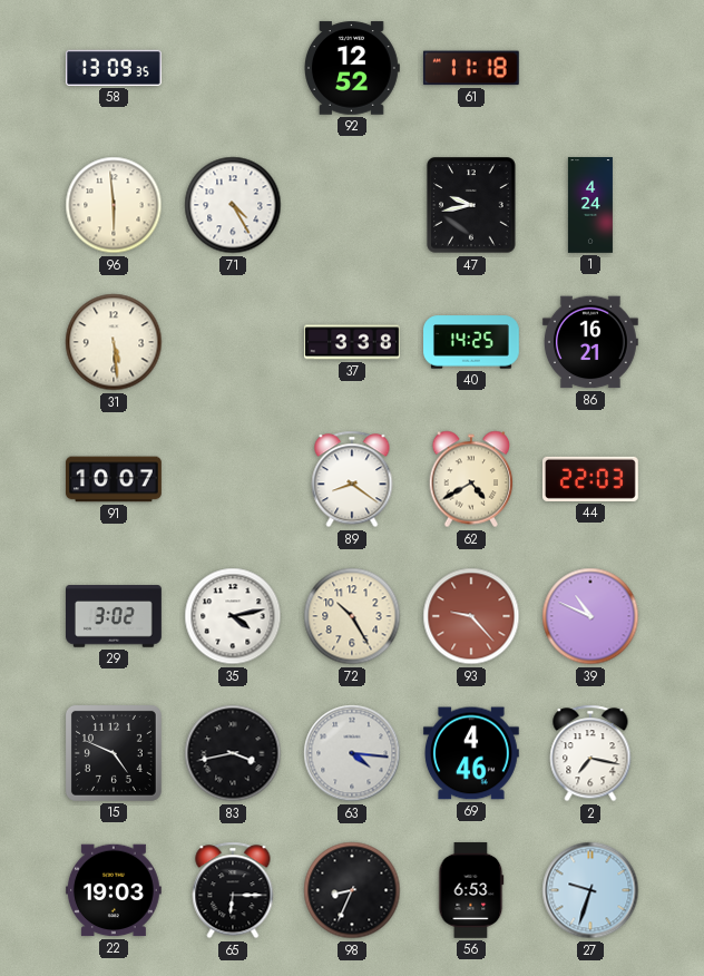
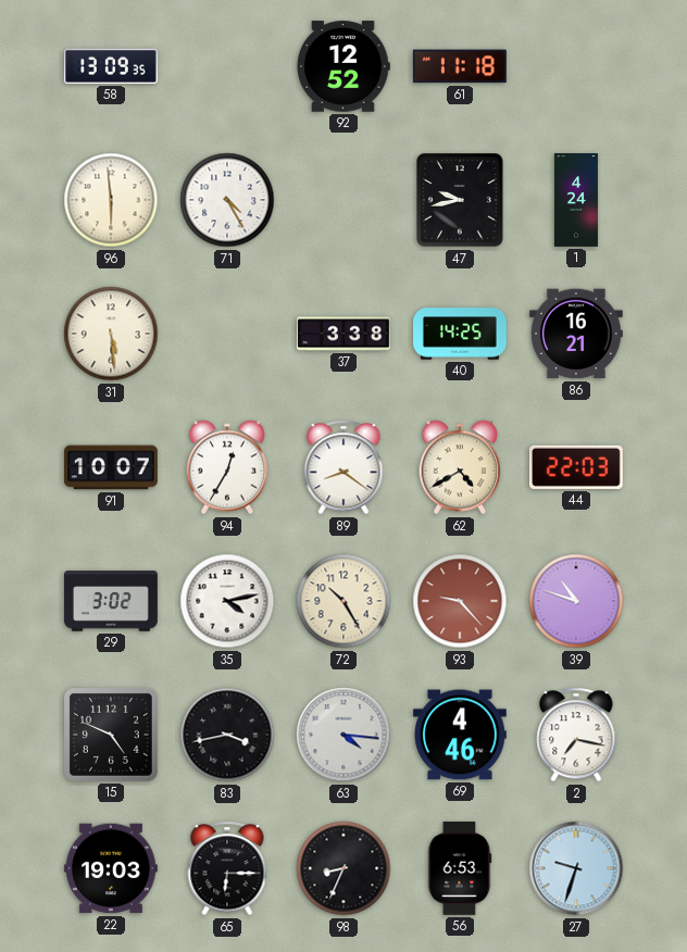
94: none -> 12:35 (227, 467)
39: 10:49 -> 10:48 (576, 601)
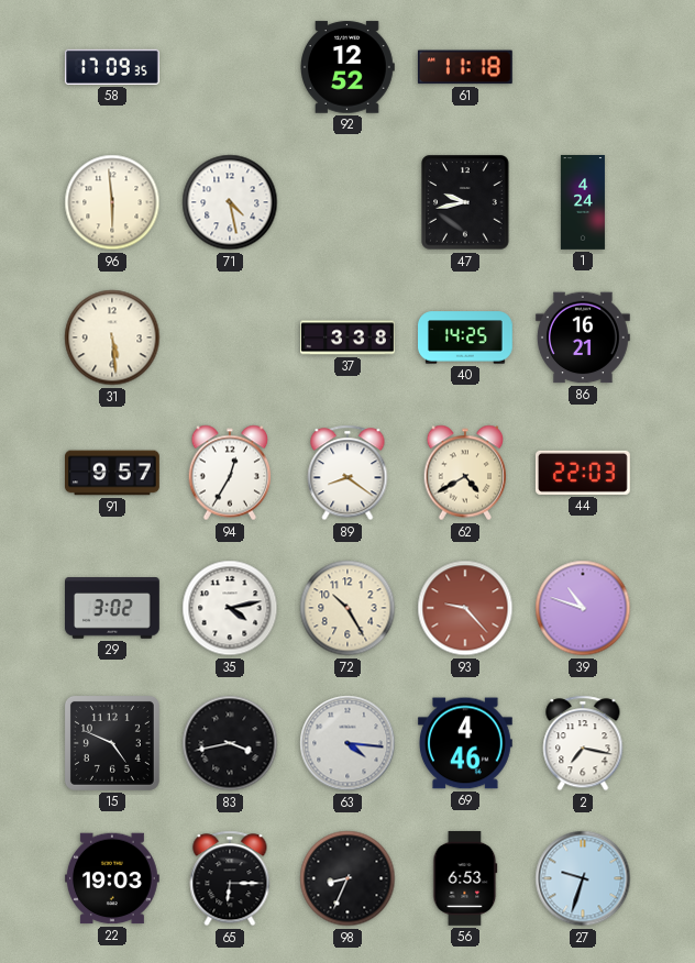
58: 13:09 -> 17:09 (112, 67)
71: 4:25 -> 4:28 (230, 202)
91: 10:07 -> 9:57 (113, 473)
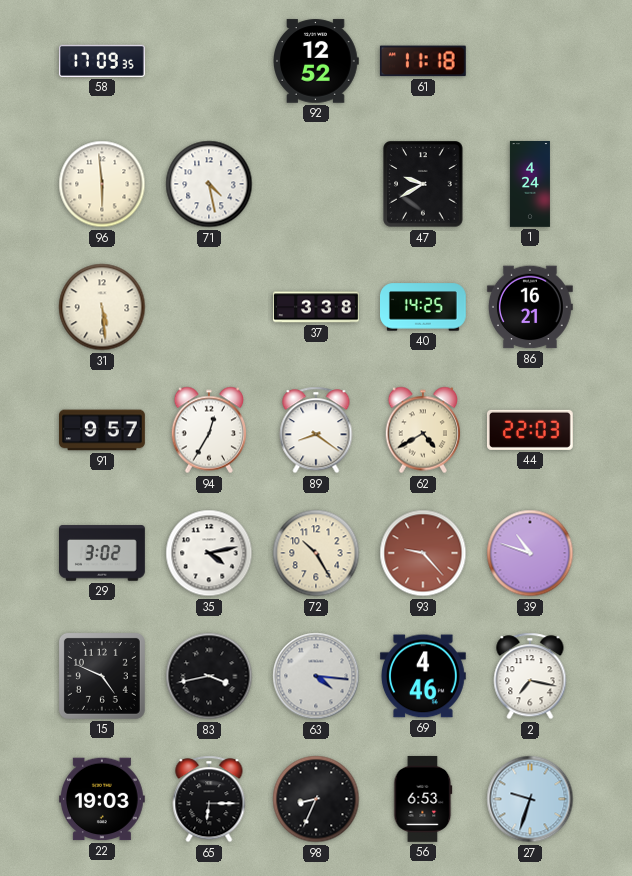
47: 9:43 -> 9:40 (423, 184)
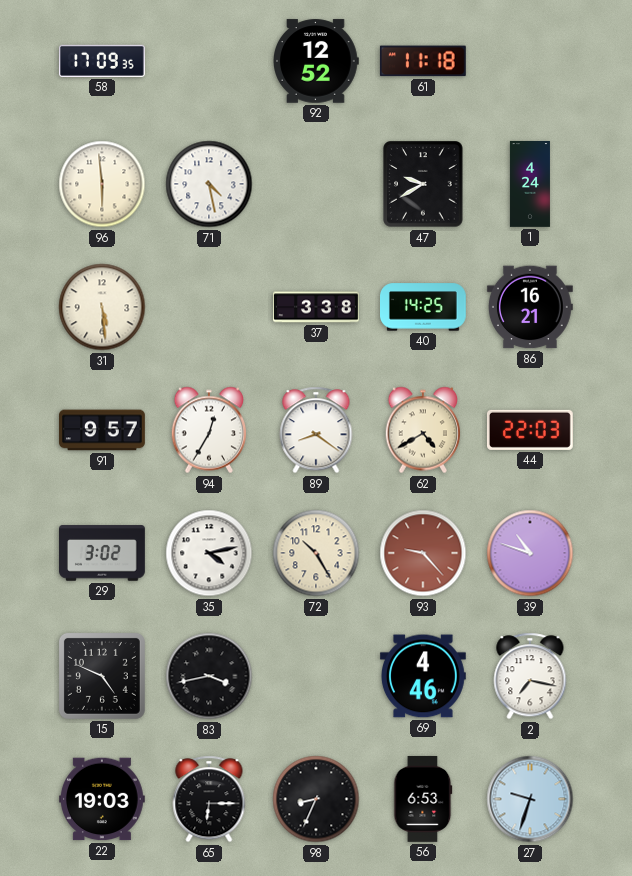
63: 4:16 -> none (316, 676)
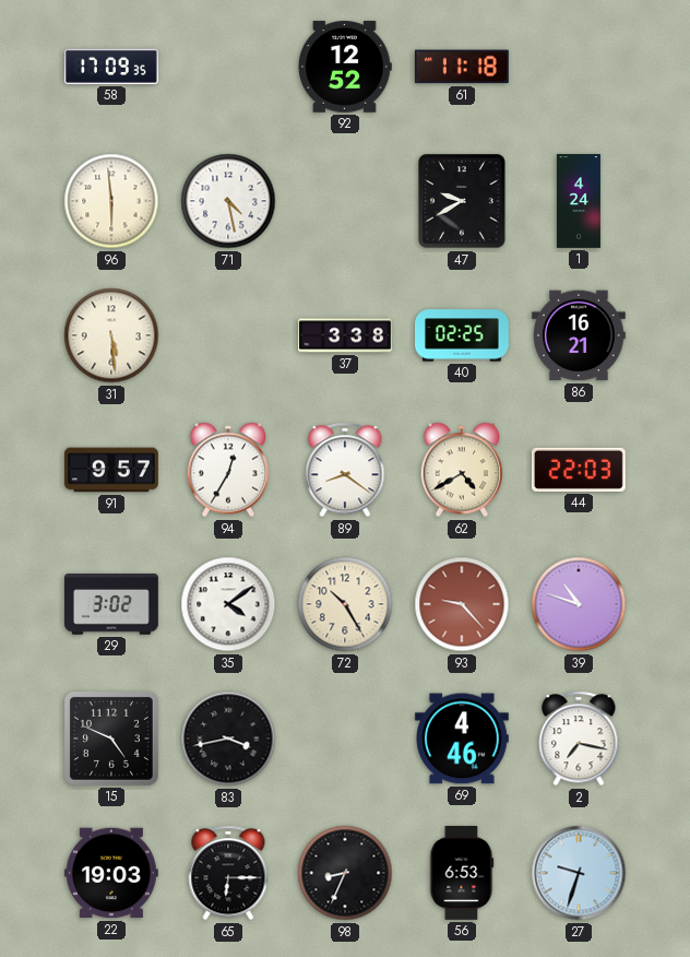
40: 14:25 -> 02:25 (463, 335)
35: 4:13 -> 4:09 (228, 604)
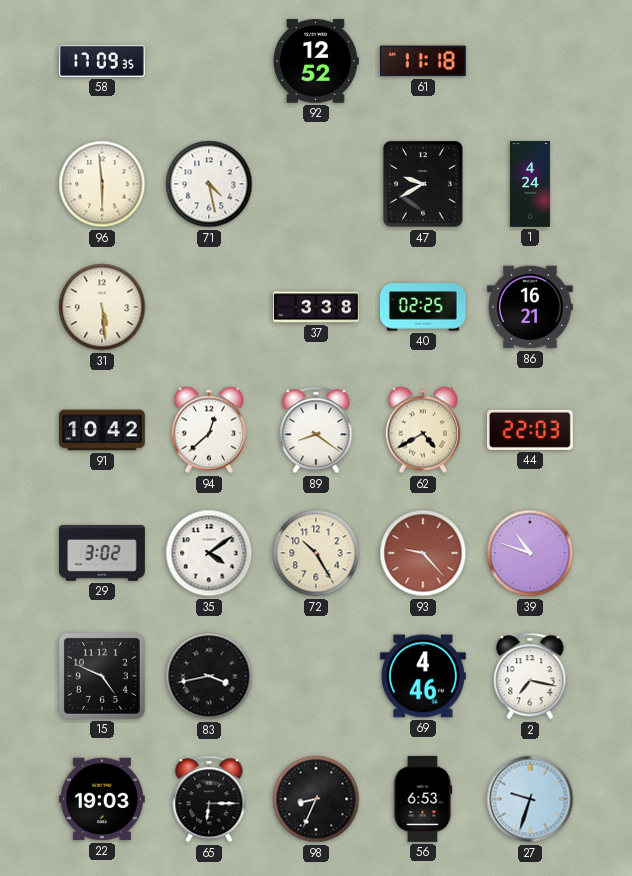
91: 9:57 -> 10:42 (103, 430)
94: 12:35 -> 12:38 (209, 430)
